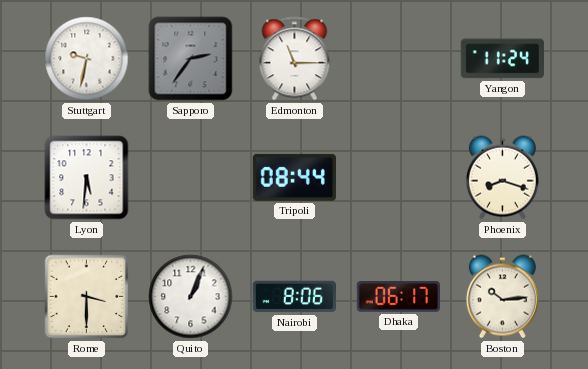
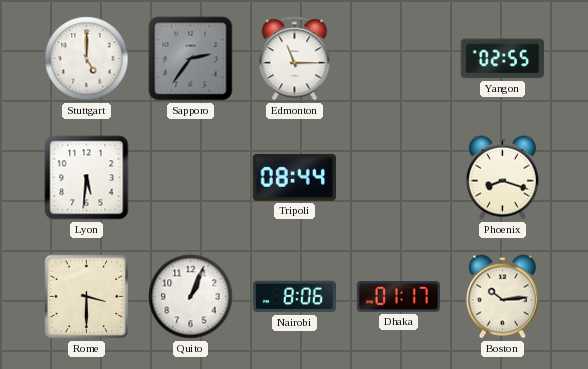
Stuttgart: 9:32 -> 5:00 (87, 59)
Yangon: 11:24 -> 02:55 (502, 59)
Dhaka: 06:17 -> 01:17 (398, 297)
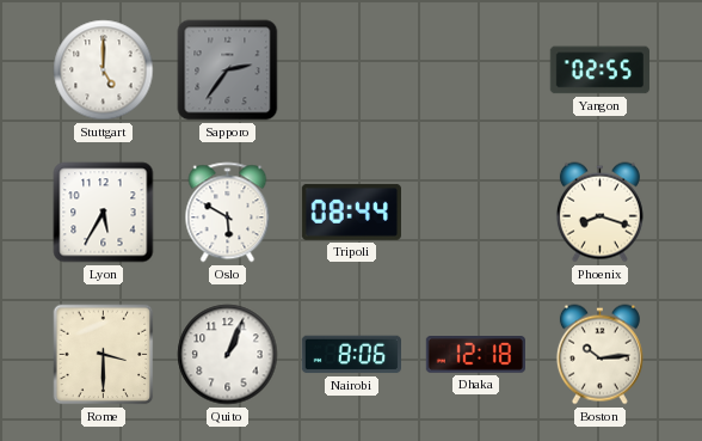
Edmonton: 11:15 -> none (295, 59)
Lyon: 5:31 -> 5:35 (104, 213)
Oslo: none -> 5:50 (228, 213)
Dhaka: 01:17 -> 12:18 (475, 355)
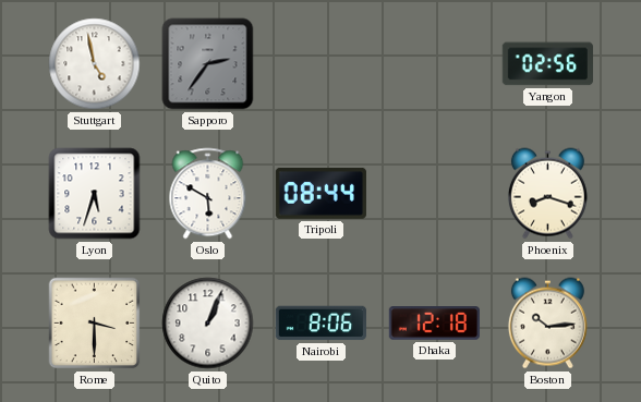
Stuttgart: 5:00 -> 4:58 (95, 64)
Yangon: 02:55 -> 02:56 (547, 64)
Lyon: 5:35 -> 5:33 (95, 194)
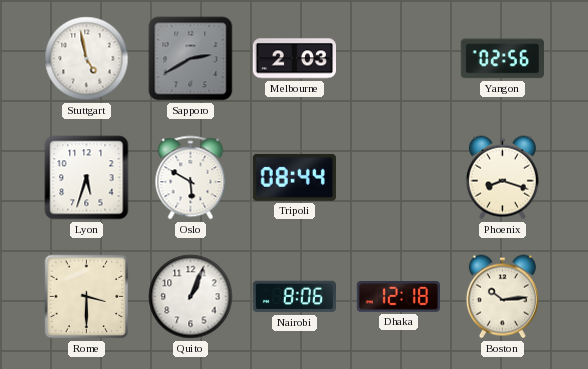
Sapporo: 2:36 -> 2:40 (191, 59)
Melbourne: none -> 2:03 (294, 59)
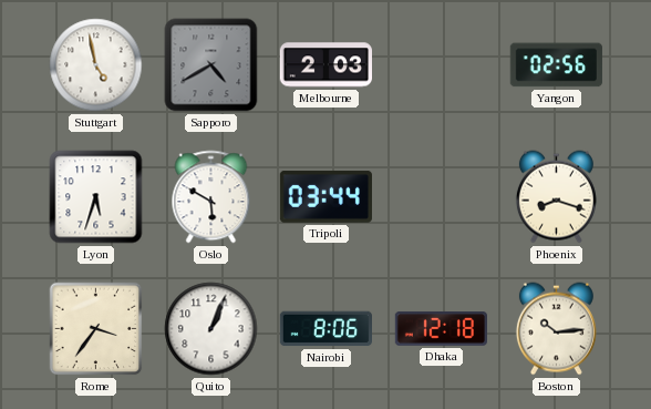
Sapporo: 2:40 -> 4:40 (211, 65)
Tripoli: 08:44 -> 03:44 (325, 196)
Rome: 3:30 -> 3:36 (96, 329)
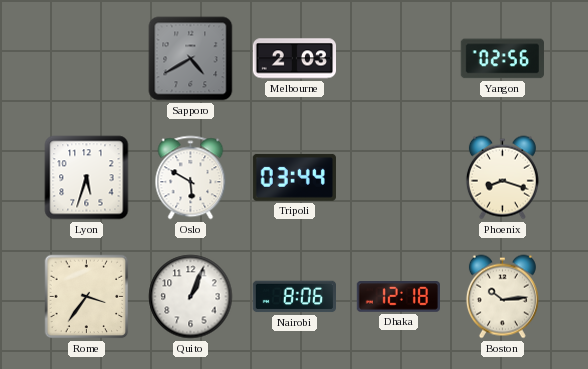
Stuttgart: 4:58 -> none (96, 65)
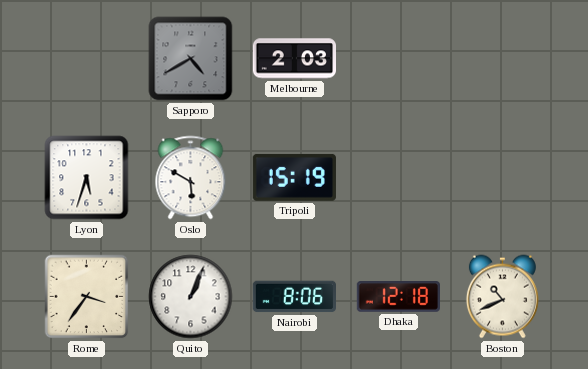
Yangon: 02:56 -> none (502, 59)
Tripoli: 03:44 -> 15:19 (294, 177)
Phoenix: 8:18 -> none (502, 178)
Boston: 10:14 -> 10:41 (502, 297)
